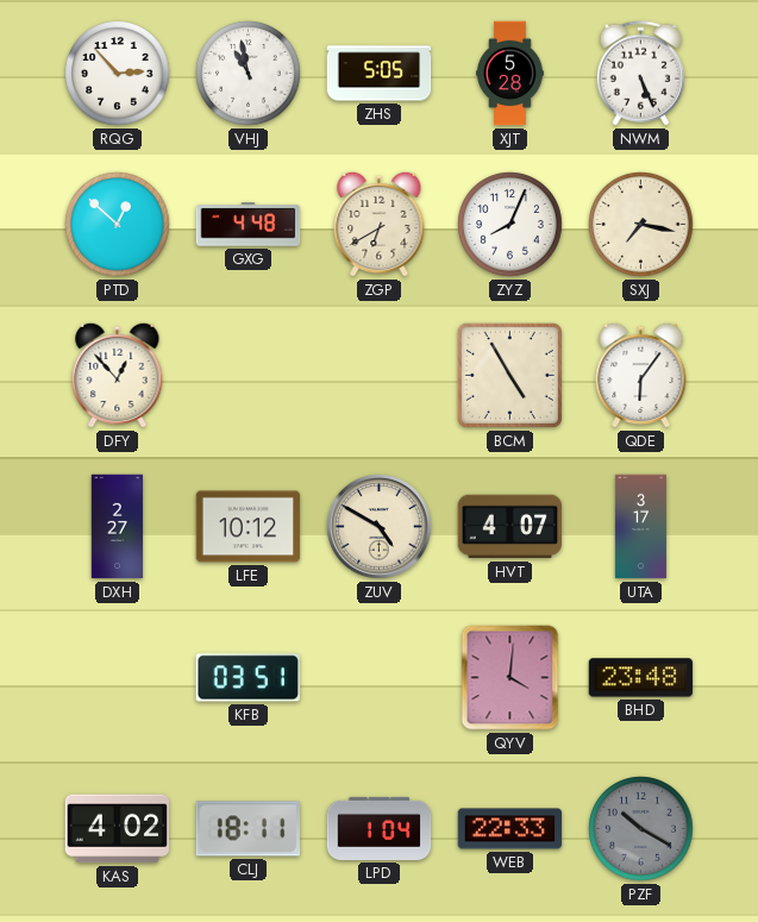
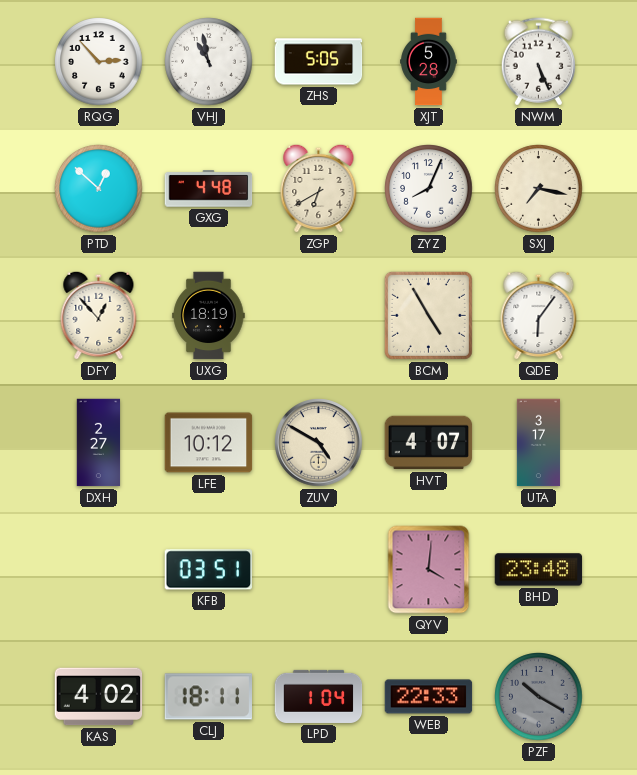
UXG: none -> 18:19 (209, 316)
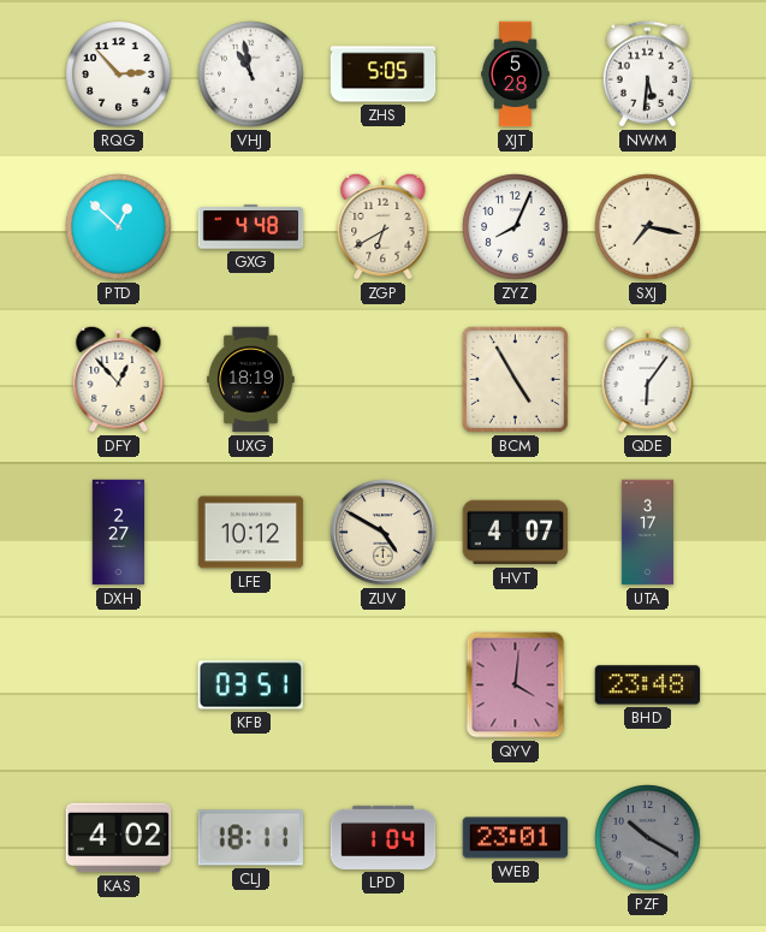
NWM: 5:26 -> 5:31 (647, 75)
WEB: 22:33 -> 23:01 (516, 838)
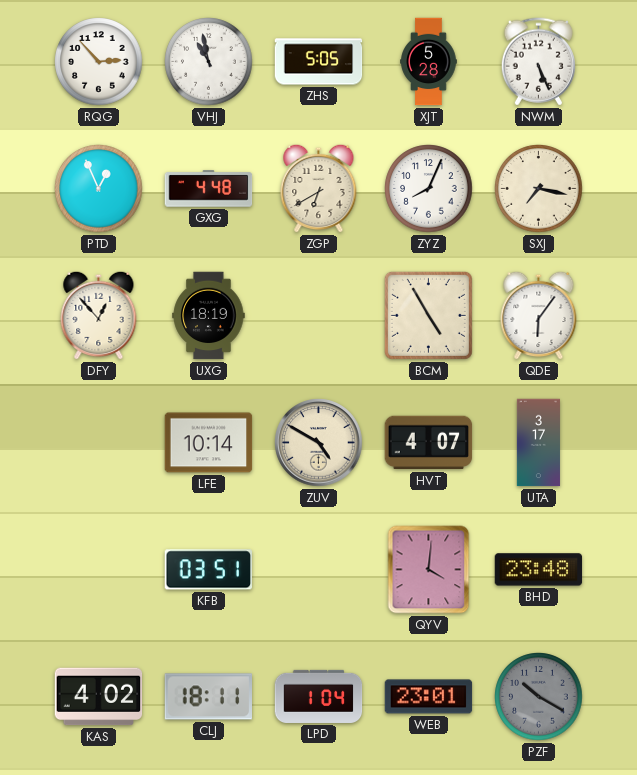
NWM: 5:31 -> 5:26 (538, 62)
PTD: 12:52 -> 12:56 (99, 189)
DXH: 2:27 -> none (119, 533)
LFE: 10:12 -> 10:14 (209, 443)
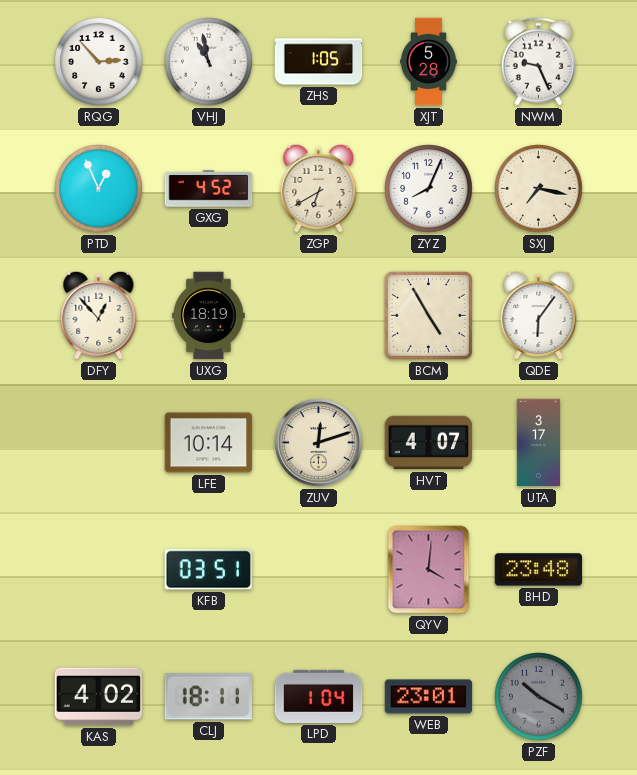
ZHS: 5:05 -> 1:05 (319, 62)
NWM: 5:26 -> 9:26 (538, 62)
GXG: 4:48 -> 4:52 (209, 189)
ZUV: 4:50 -> 12:12 (319, 443)
